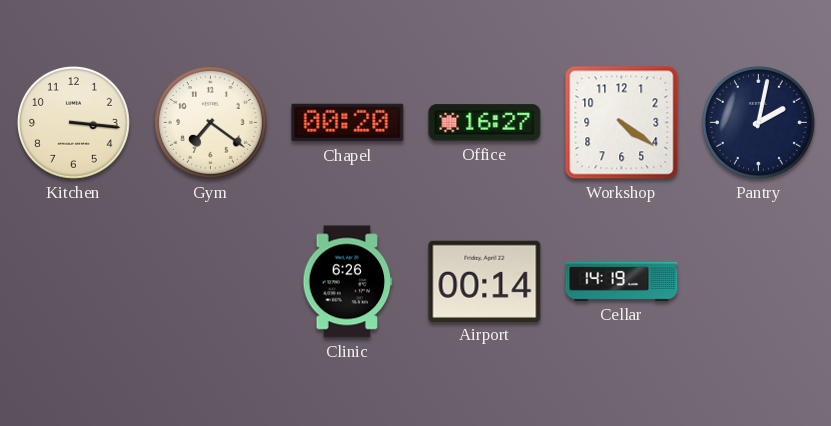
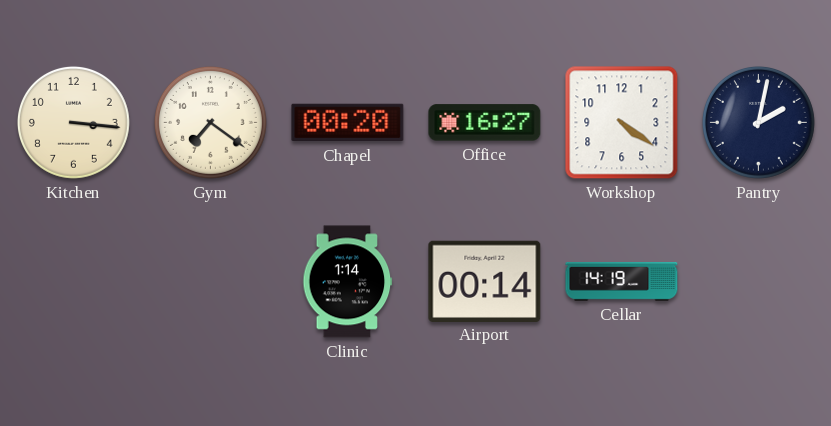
Clinic: 6:26 -> 1:14 (348, 282)
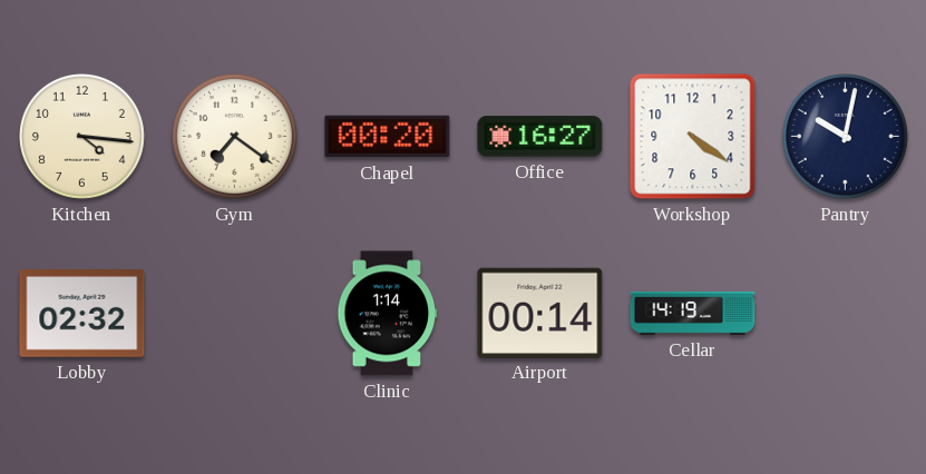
Kitchen: 3:16 -> 4:16 (81, 136)
Pantry: 2:02 -> 10:02 (845, 136)
Lobby: none -> 02:32 (82, 314)
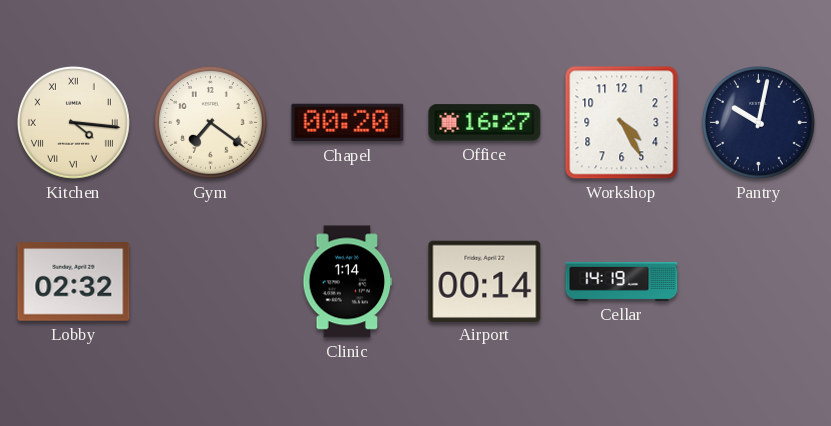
Kitchen numerals: Arabic -> Roman (73, 122)
Workshop: 4:21 -> 4:25 (622, 123)
